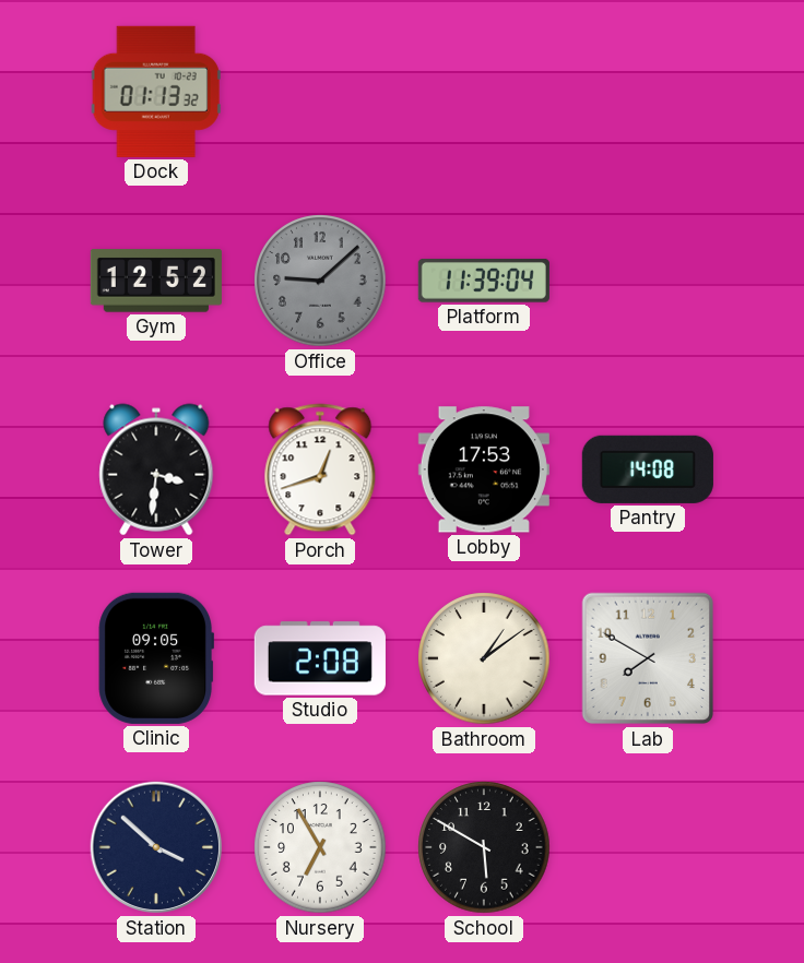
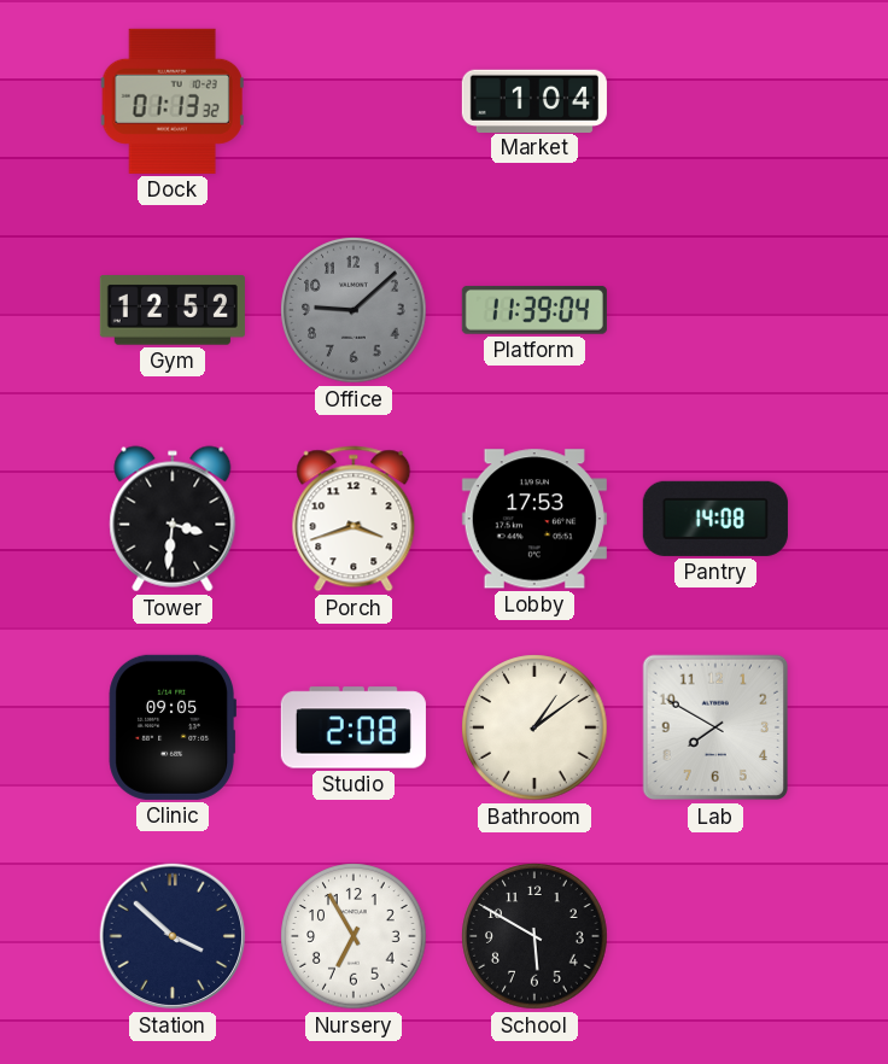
Market: none -> 1:04 (534, 100)
Porch: 12:42 -> 3:42 (354, 519)
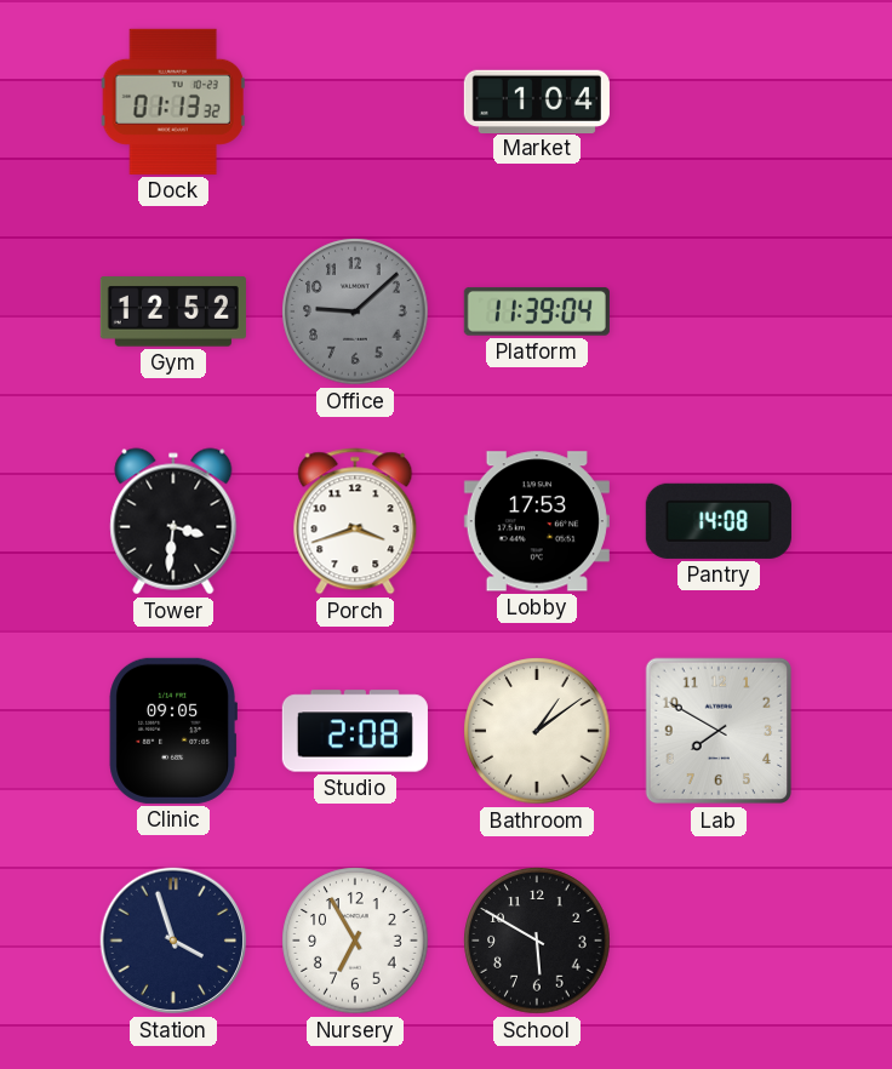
Station: 3:52 -> 3:57 (173, 941)
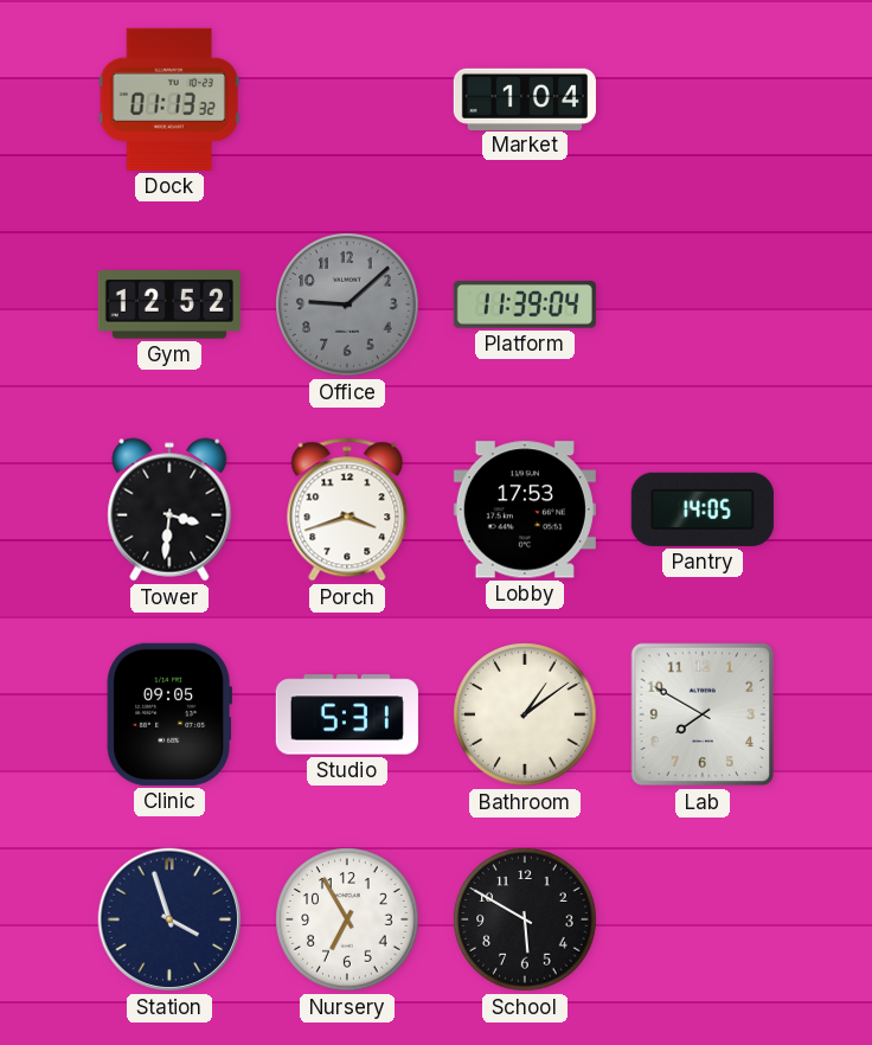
Pantry: 14:08 -> 14:05 (703, 509)
Studio: 2:08 -> 5:31 (347, 714)
